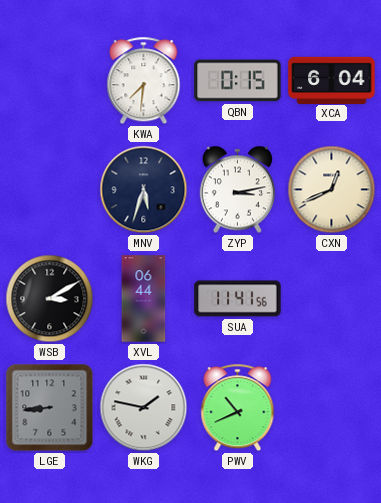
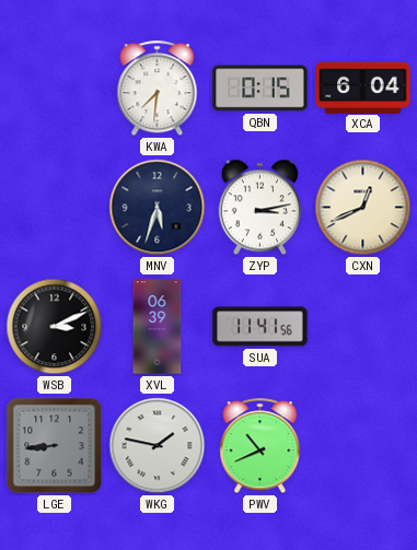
WSB: 3:10 -> 3:11 (55, 327)
XVL: 06:44 -> 06:39 (158, 327)
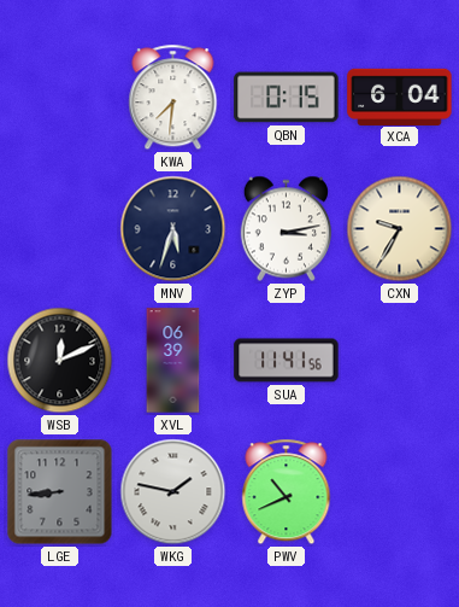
CXN: 12:41 -> 9:35 (400, 229)
WSB: 3:11 -> 12:11 (60, 361)
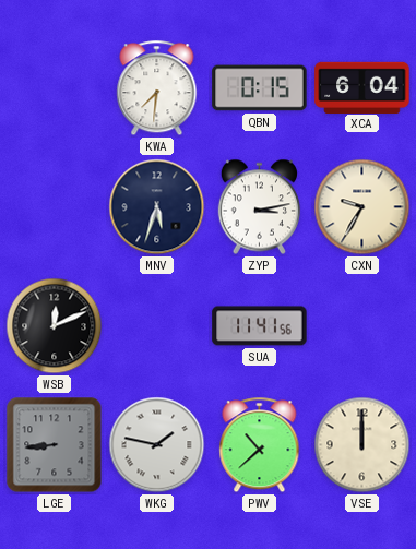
XVL: 06:39 -> none (173, 361)
PWV: 10:41 -> 10:38 (260, 445)
VSE: none -> 12:00 (362, 445)
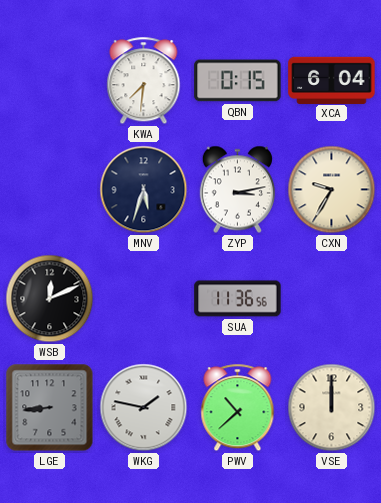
SUA: 11:41 -> 11:36 (238, 299)
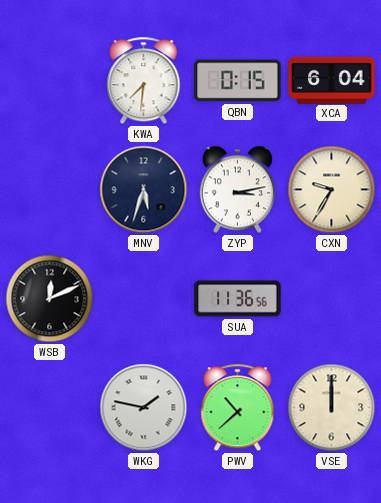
LGE: 8:44 -> none (50, 408)
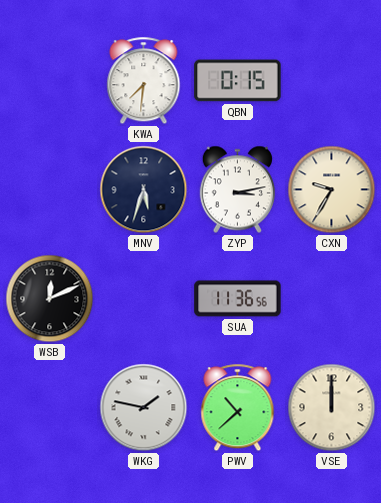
XCA: 6:04 -> none (332, 80)
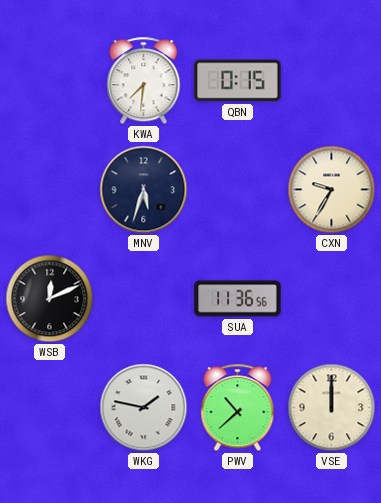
ZYP: 3:13 -> none (237, 190)
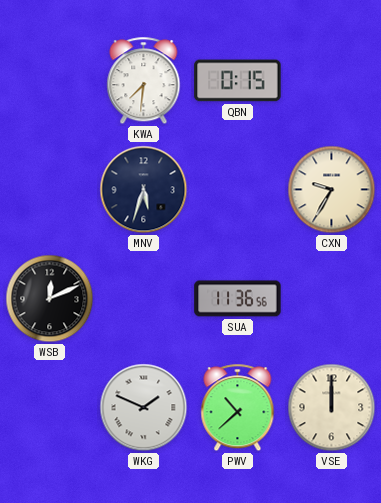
WKG: 1:47 -> 1:49 (144, 408)
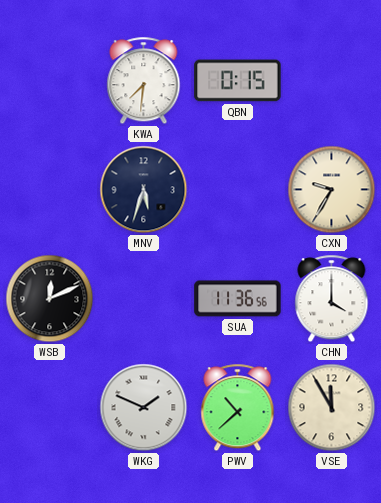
CHN: none -> 4:00 (332, 299)
VSE: 12:00 -> 11:55 (332, 408)
